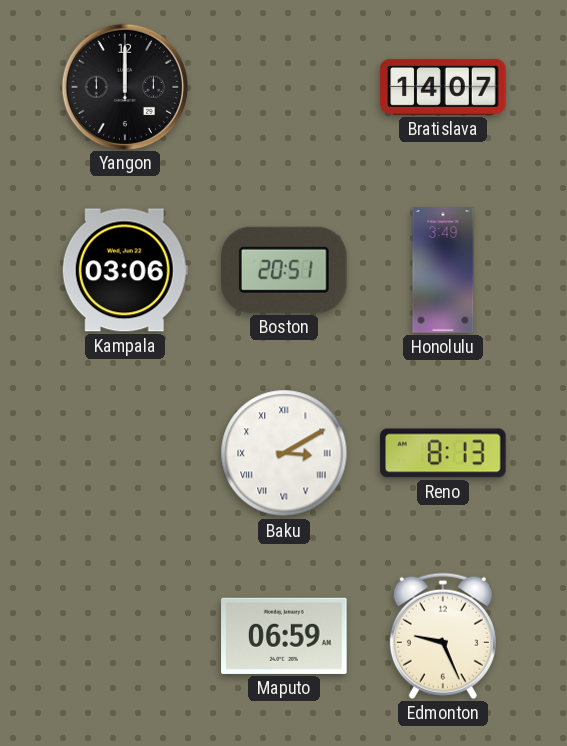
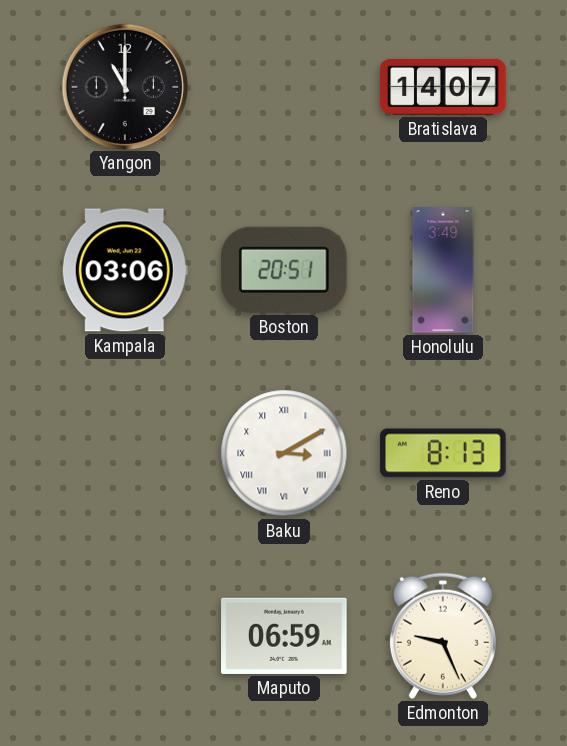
Yangon: 12:00 -> 11:00 (124, 86)
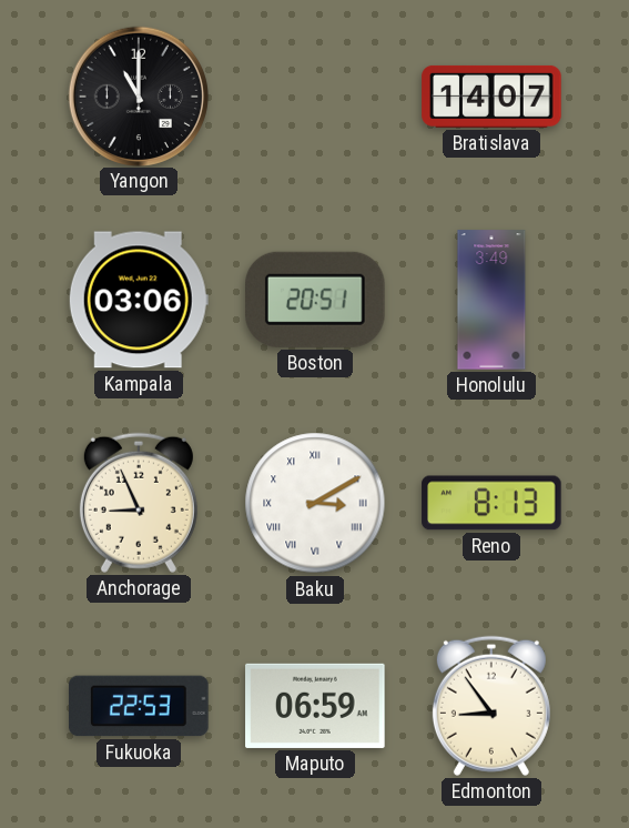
Anchorage: none -> 8:56 (139, 503)
Fukuoka: none -> 22:53 (139, 706)
Edmonton: 9:26 -> 8:54 (491, 706)
